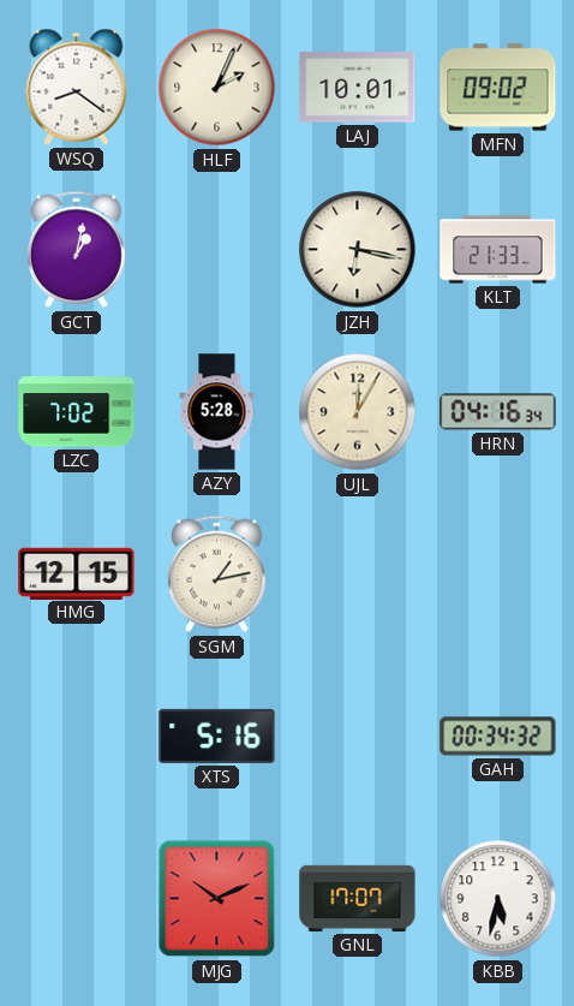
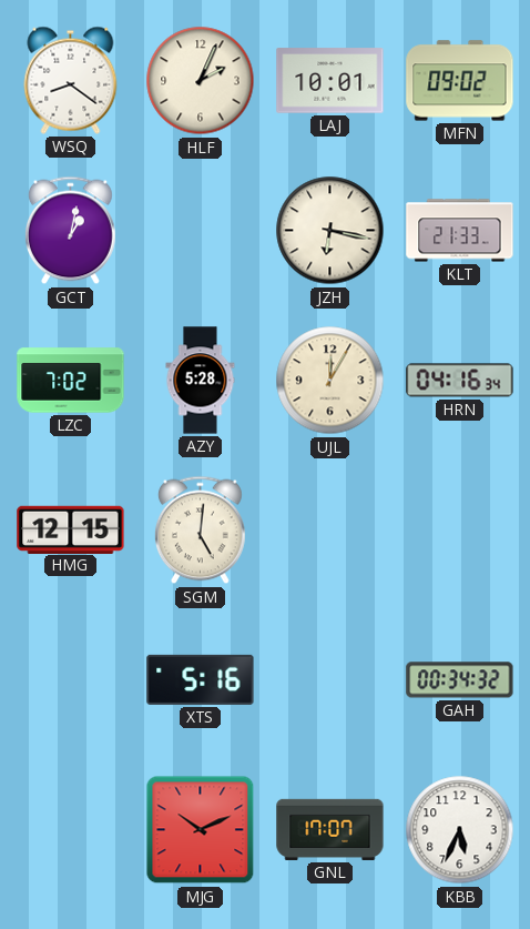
SGM: 1:13 -> 5:01 (201, 531)
KBB: 5:32 -> 5:34 (460, 830)
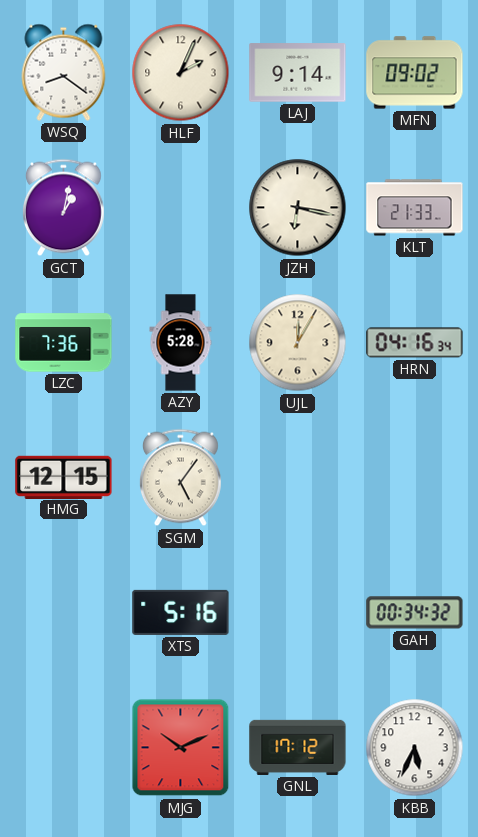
LAJ: 10:01 -> 9:14 (298, 73)
LZC: 7:02 -> 7:36 (64, 343)
SGM: 5:01 -> 5:06 (181, 478)
GNL: 17:07 -> 17:12 (298, 747)
